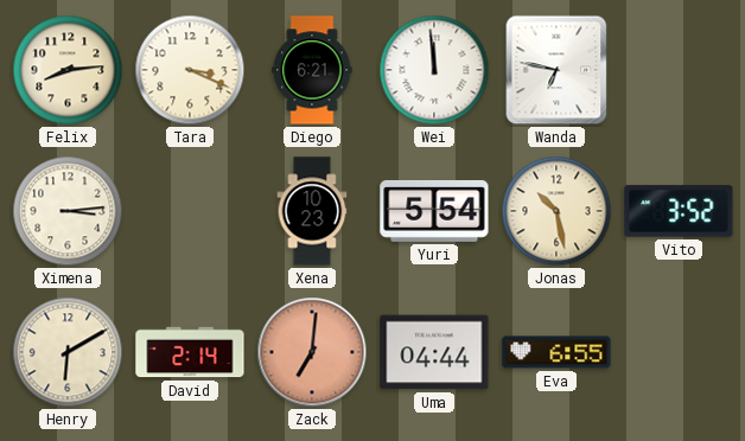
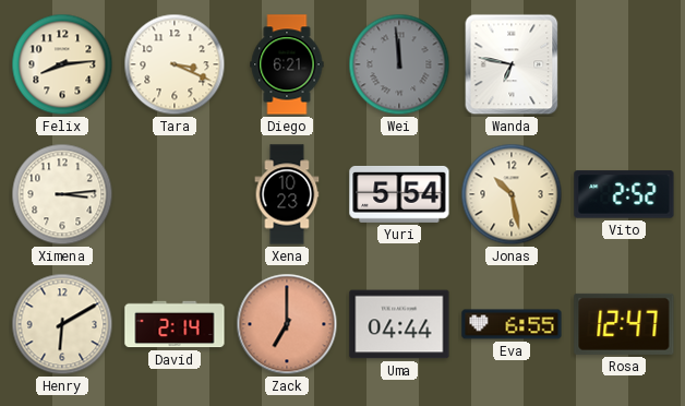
Wei dial: white -> grey (399, 64)
Vito: 3:52 -> 2:52 (624, 194)
Zack: 7:01 -> 7:00 (287, 324)
Rosa: none -> 12:47 (624, 324)
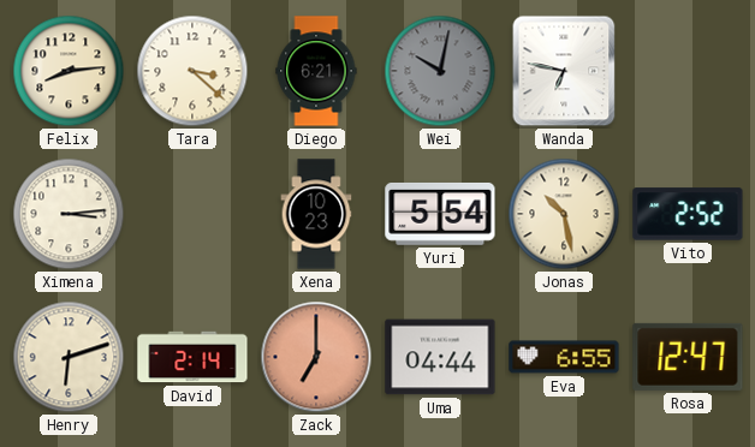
Tara: 3:19 -> 3:22 (192, 71)
Wei: 11:59 -> 10:02 (440, 71)
Henry: 6:10 -> 6:12 (69, 357)
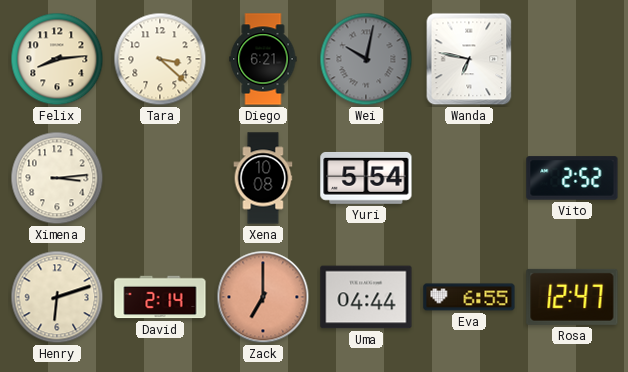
Xena: 10:23 -> 10:08 (263, 178)
Jonas: 10:28 -> none (564, 214)
